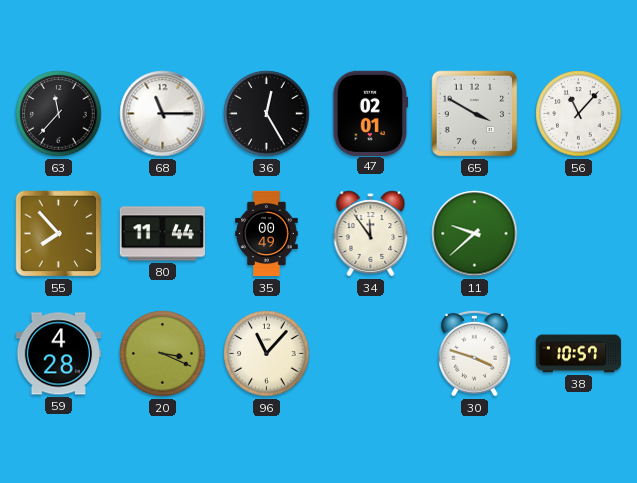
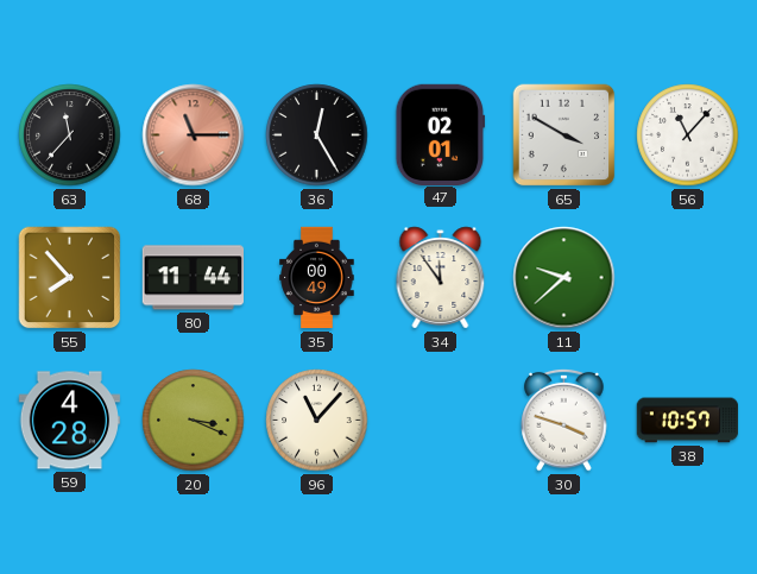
68 dial: white -> salmon (194, 135)
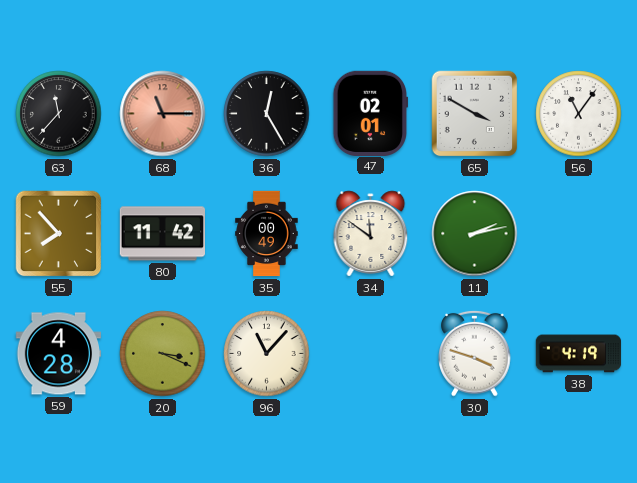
56: 11:07 -> 11:06 (579, 114)
80: 11:44 -> 11:42 (162, 234)
34: 11:54 -> 11:51 (371, 234)
11: 9:38 -> 2:13 (475, 234)
38: 10:57 -> 4:19 (579, 354)
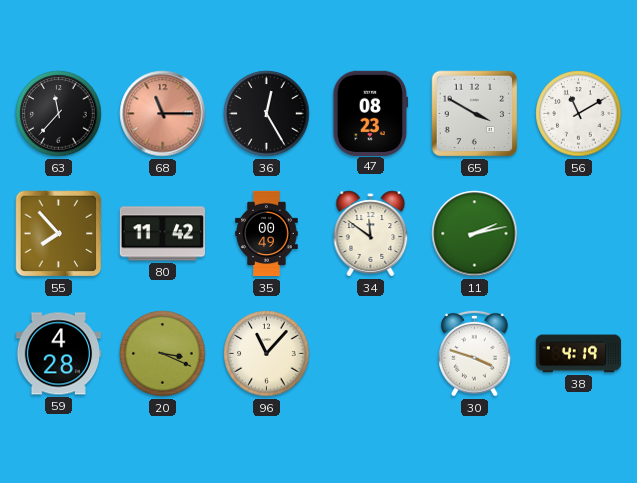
47: 02:01 -> 08:23 (371, 113)
56: 11:06 -> 11:10 (579, 114)
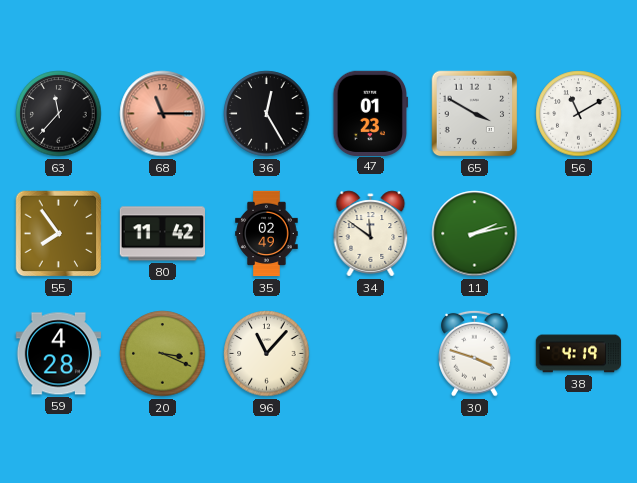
47: 08:23 -> 01:23 (371, 113)
55: 7:53 -> 7:54 (59, 234)
35: 00:49 -> 02:49 (267, 234)
